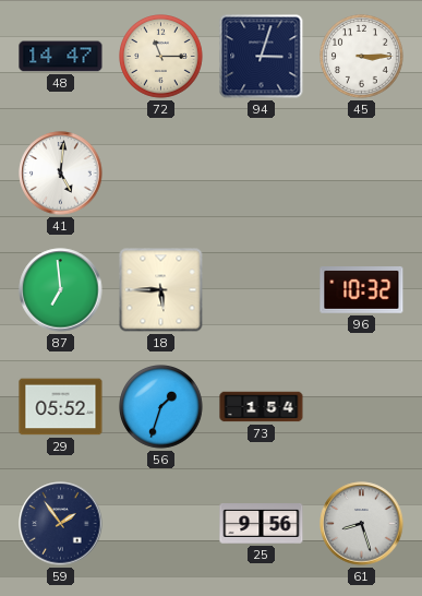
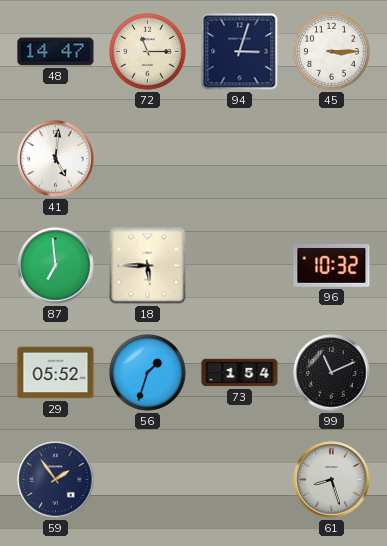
99: none -> 11:11 (332, 373)
25: 9:56 -> none (262, 524)
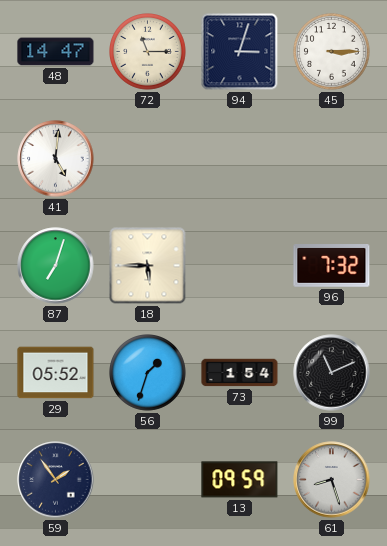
87: 6:59 -> 7:03 (56, 266)
96: 10:32 -> 7:32 (332, 266)
13: none -> 09:59 (240, 480)
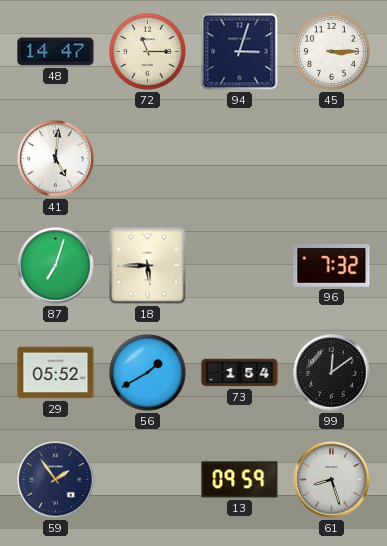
56: 1:33 -> 1:40 (148, 373)
99: 11:11 -> 12:09 (332, 373)
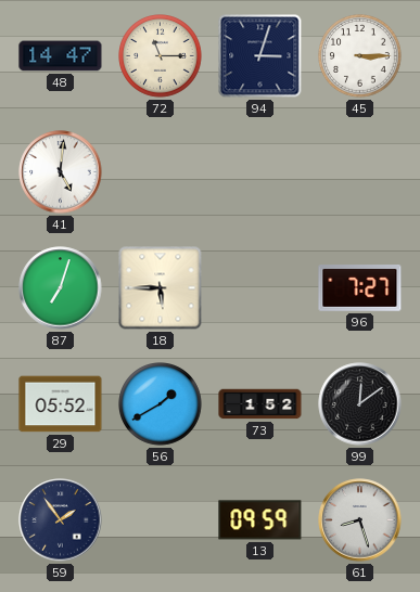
96: 7:32 -> 7:27 (360, 288)
73: 1:54 -> 1:52 (260, 404)
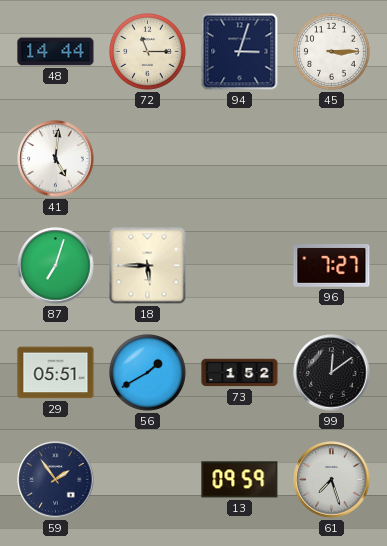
48: 14:47 -> 14:44 (56, 52)
29: 05:52 -> 05:51 (56, 373)
61: 8:27 -> 7:27 (332, 480)
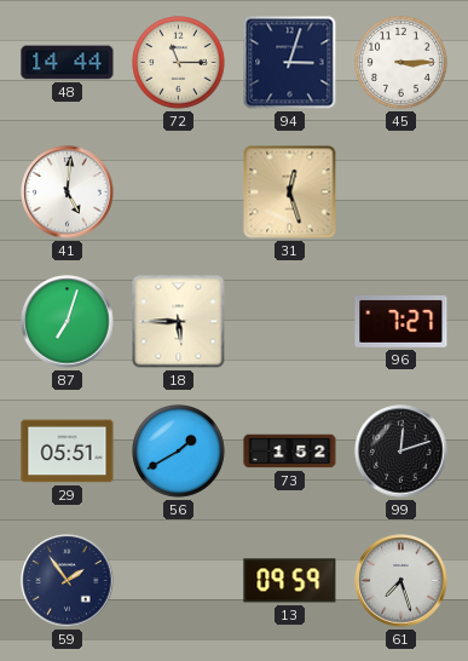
31: none -> 12:27 (290, 192)
99: 12:09 -> 12:12 (401, 452)
